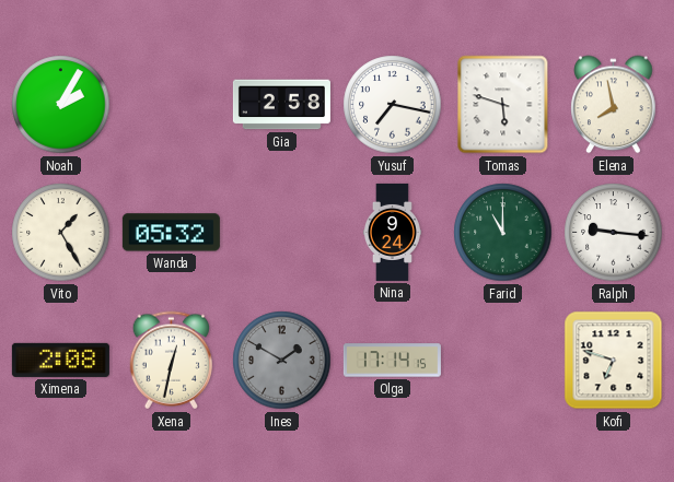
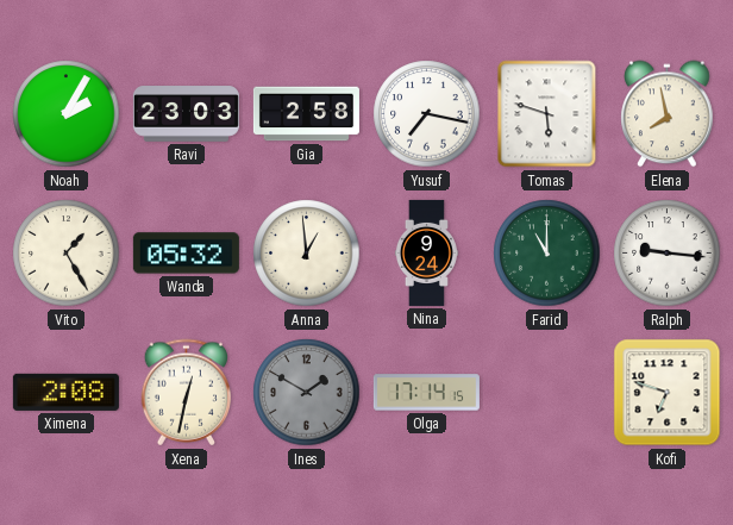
Ravi: none -> 23:03 (186, 114)
Anna: none -> 12:59 (307, 254)
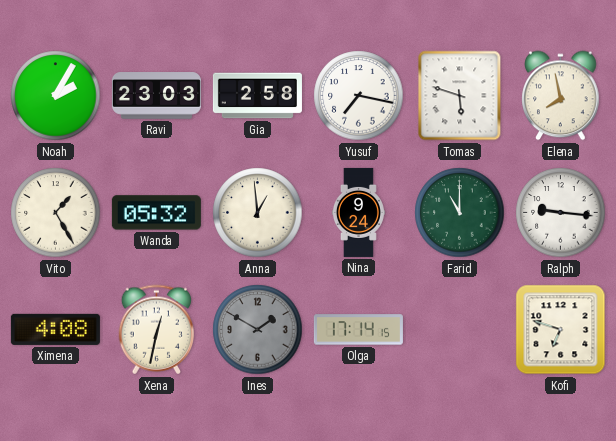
Ximena: 2:08 -> 4:08 (55, 329)
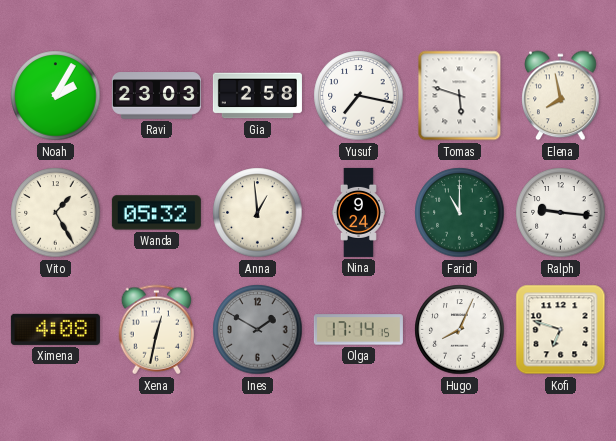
Hugo: none -> 8:04 (460, 330)
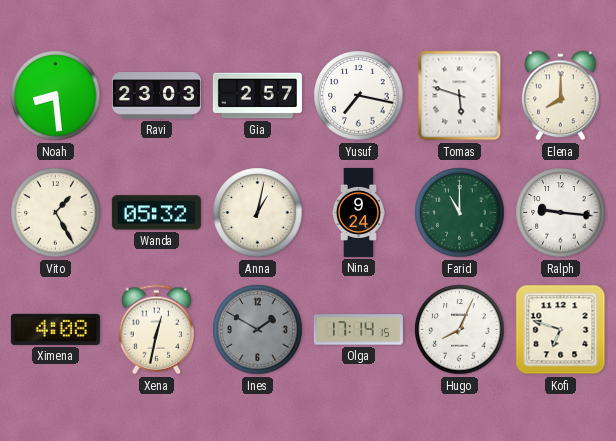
Noah: 2:05 -> 8:29 (56, 96)
Gia: 2:58 -> 2:57 (257, 96)
Elena: 7:58 -> 8:00 (561, 96)
Anna: 12:59 -> 1:02 (258, 213)
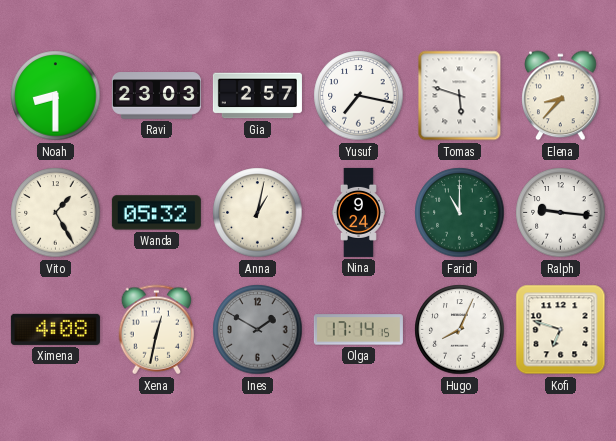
Noah: 8:29 -> 8:30 (56, 96)
Elena: 8:00 -> 8:37 (561, 96)
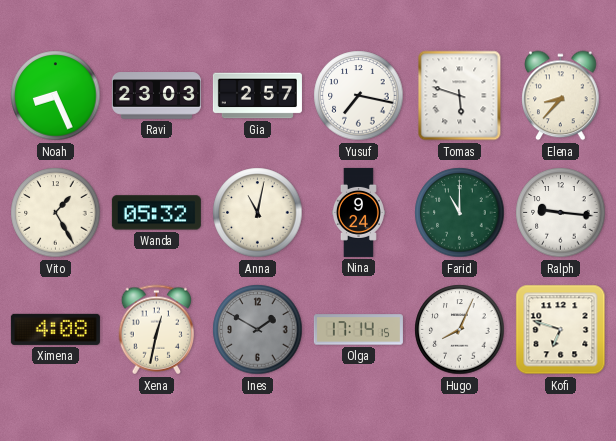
Noah: 8:30 -> 8:26 (56, 96)
Anna: 1:02 -> 11:02 (258, 213)
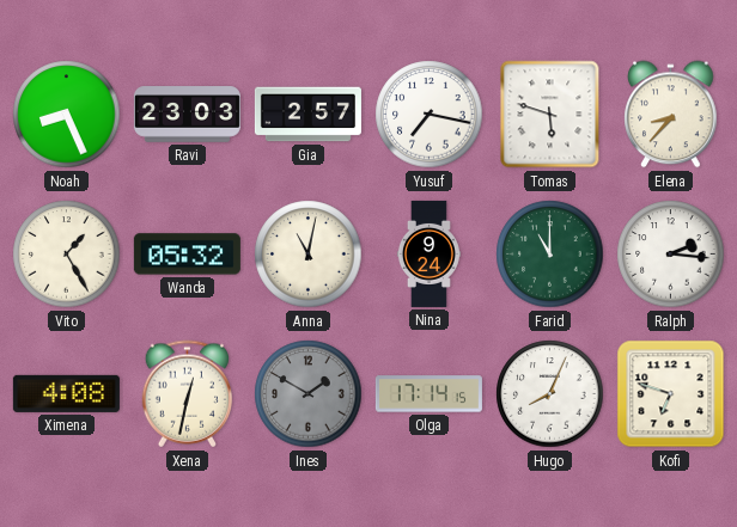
Ralph: 9:16 -> 2:16 (671, 255)
